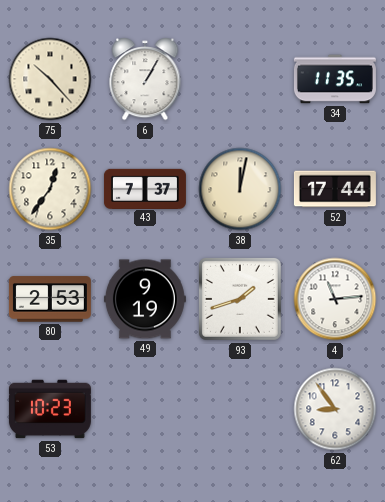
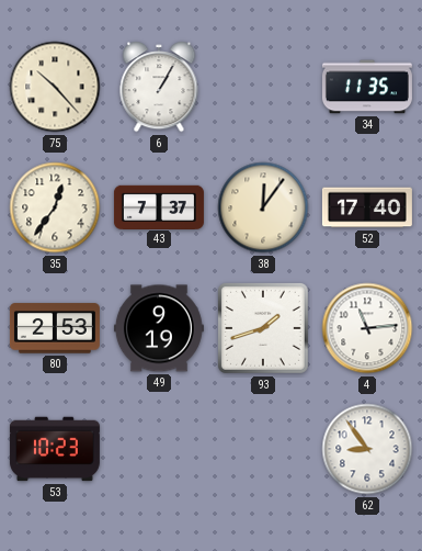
38: 12:02 -> 12:06 (263, 207)
52: 17:44 -> 17:40 (367, 207)
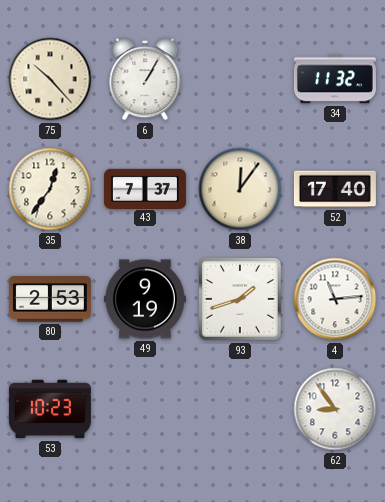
34: 11:35 -> 11:32 (335, 79)
